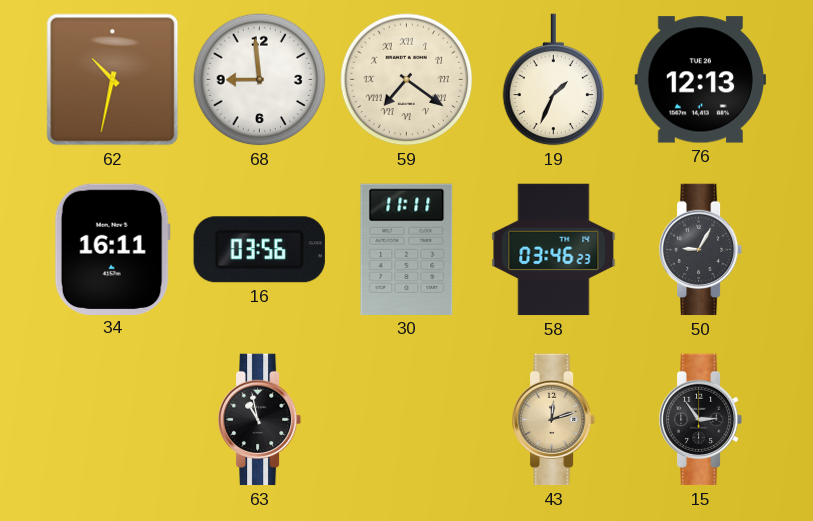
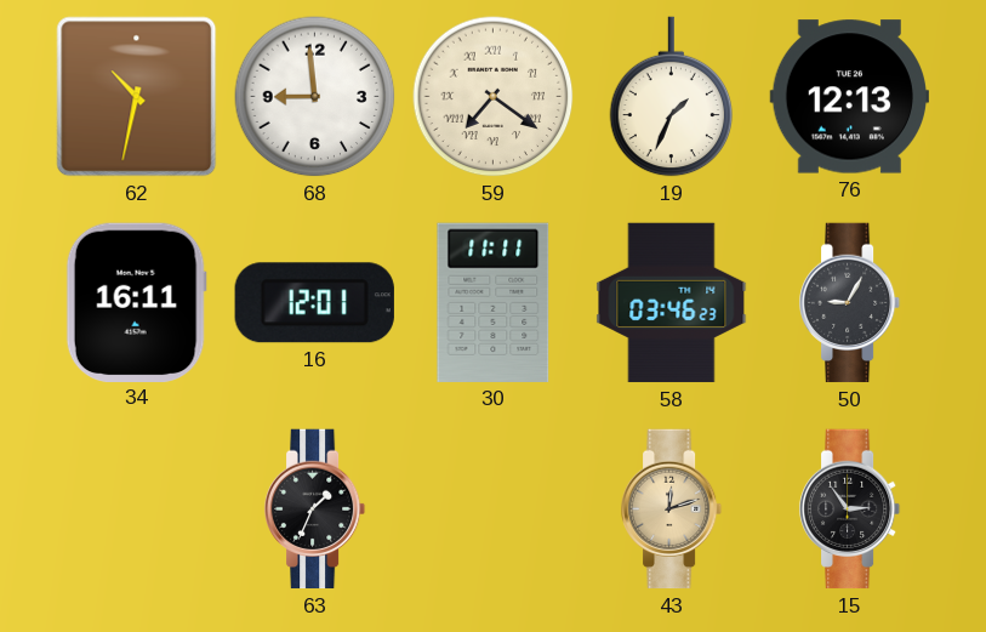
16: 03:56 -> 12:01 (314, 303)
63: 10:58 -> 1:34 (315, 509)
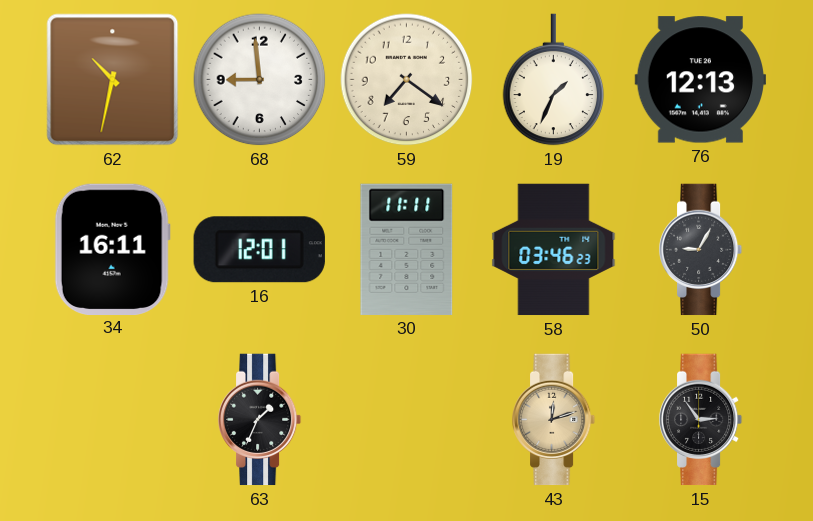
59 numerals: Roman -> Arabic (407, 80)
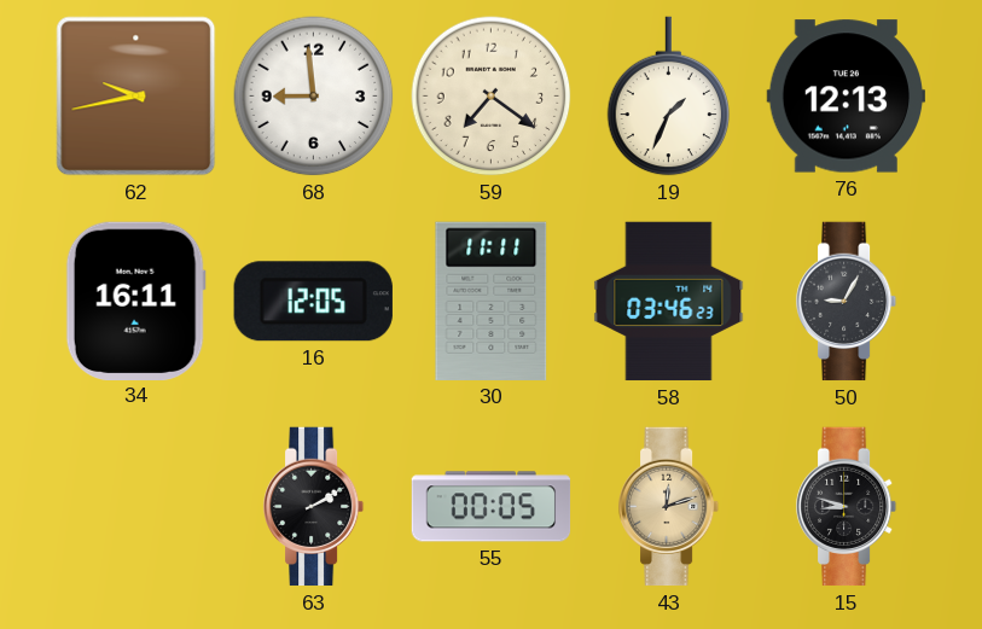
62: 10:32 -> 9:43 (136, 97)
16: 12:01 -> 12:05 (313, 302)
63: 1:34 -> 2:10 (314, 507)
55: none -> 00:05 (492, 507)
15: 2:54 -> 8:48 (847, 507)
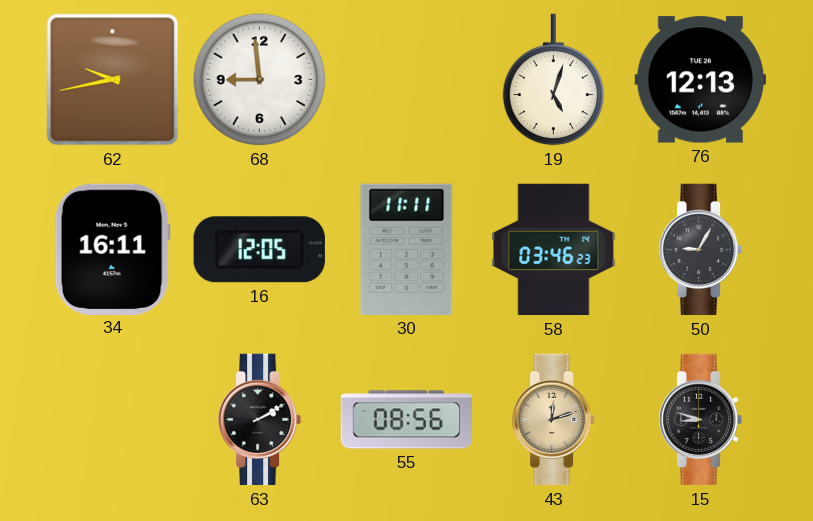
59: 7:21 -> none (492, 97)
19: 1:34 -> 5:03 (554, 80)
55: 00:05 -> 08:56 (407, 420)
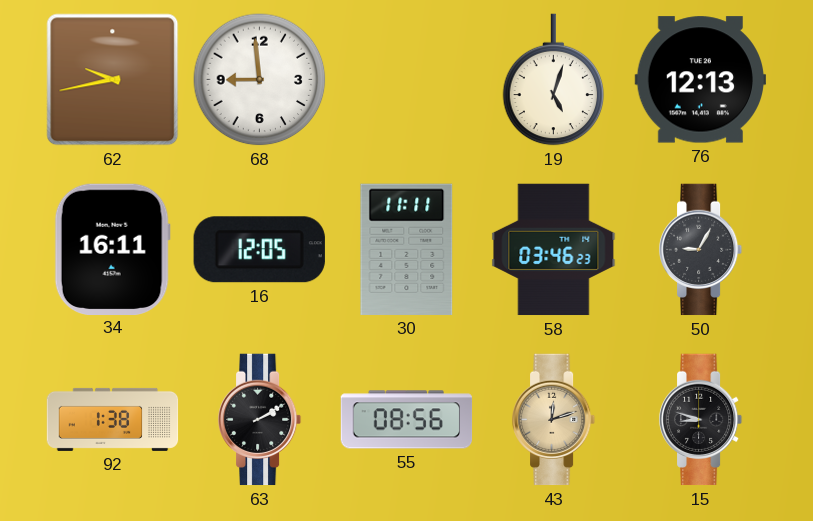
92: none -> 1:38 (113, 419)
